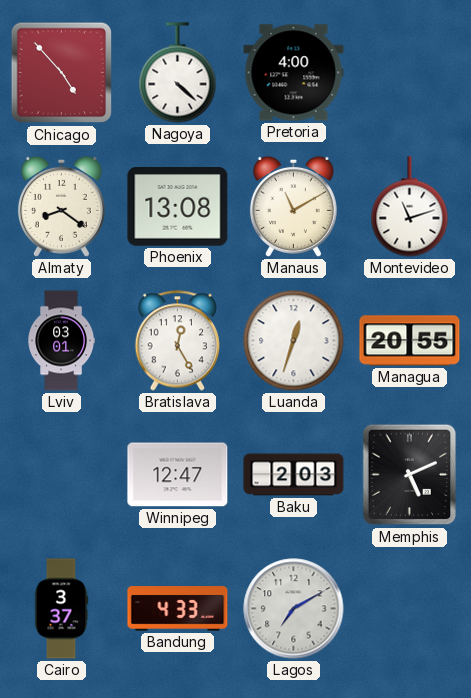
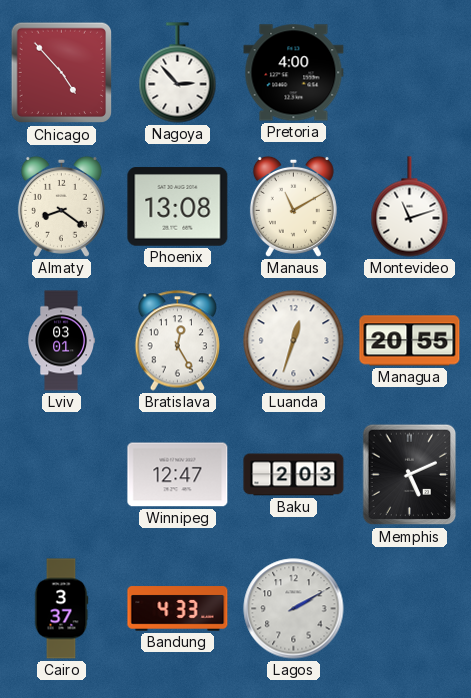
Nagoya: 4:22 -> 2:53 (178, 73)
Lagos: 7:10 -> 2:10 (294, 609)
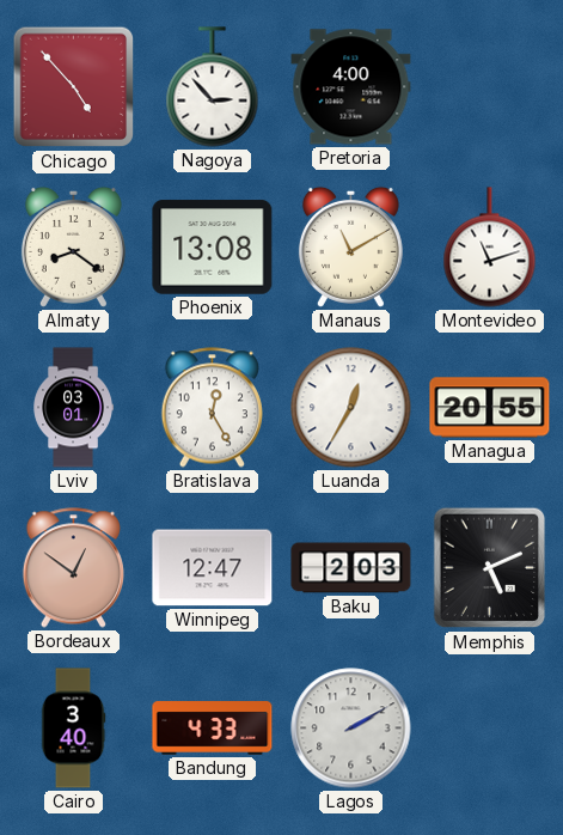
Luanda: 12:33 -> 12:35 (351, 408)
Bordeaux: none -> 12:51 (73, 568)
Cairo: 3:37 -> 3:40 (73, 729)
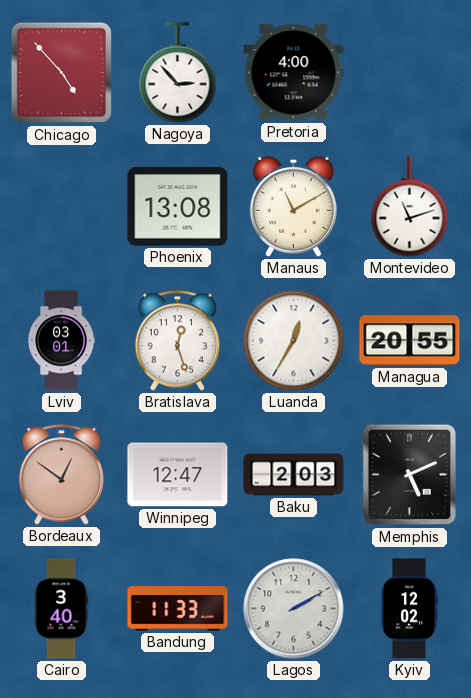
Almaty: 8:21 -> none (73, 246)
Bratislava: 12:25 -> 12:27 (177, 341)
Bandung: 4:33 -> 11:33 (178, 609)
Kyiv: none -> 12:02 (409, 609)
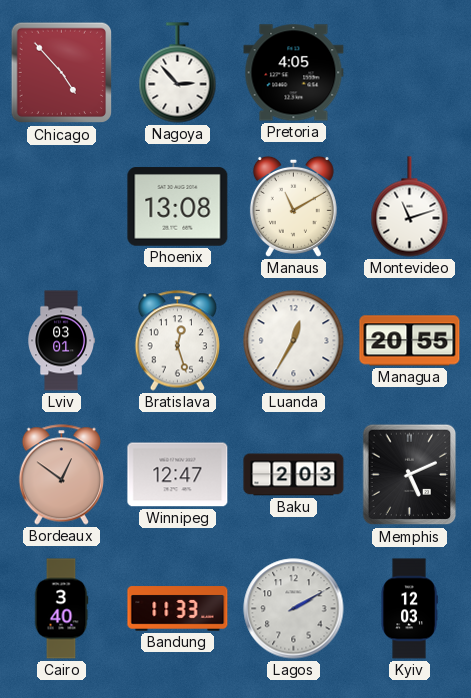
Pretoria: 4:00 -> 4:05 (294, 73)
Kyiv: 12:02 -> 12:03 (409, 609)
